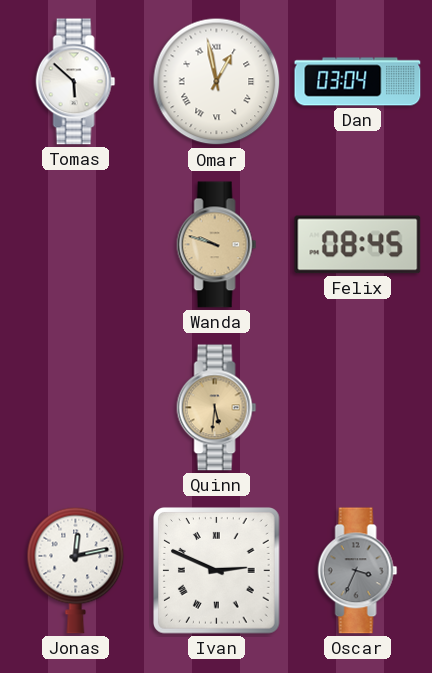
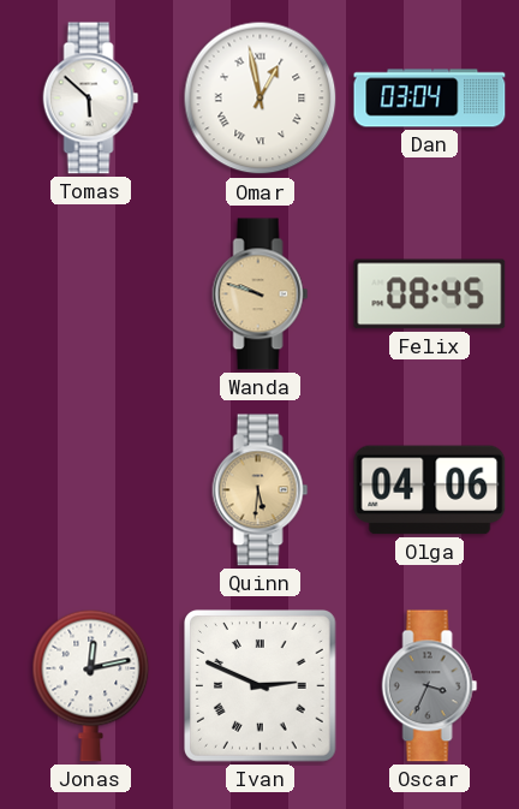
Olga: none -> 04:06 (430, 490)
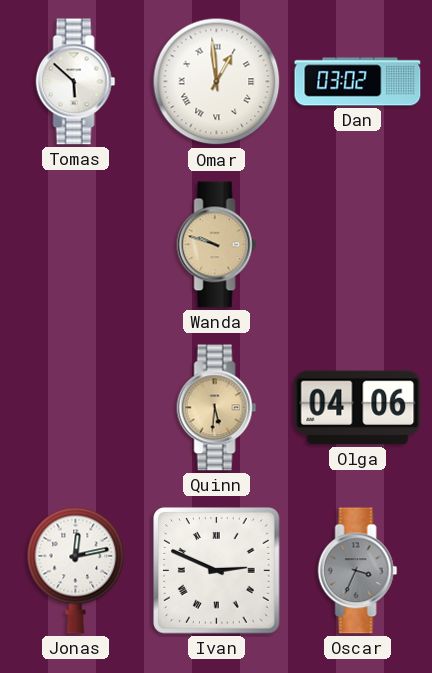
Omar: 12:58 -> 12:59 (217, 82)
Dan: 03:04 -> 03:02 (358, 82)
Felix: 08:45 -> none (430, 295)
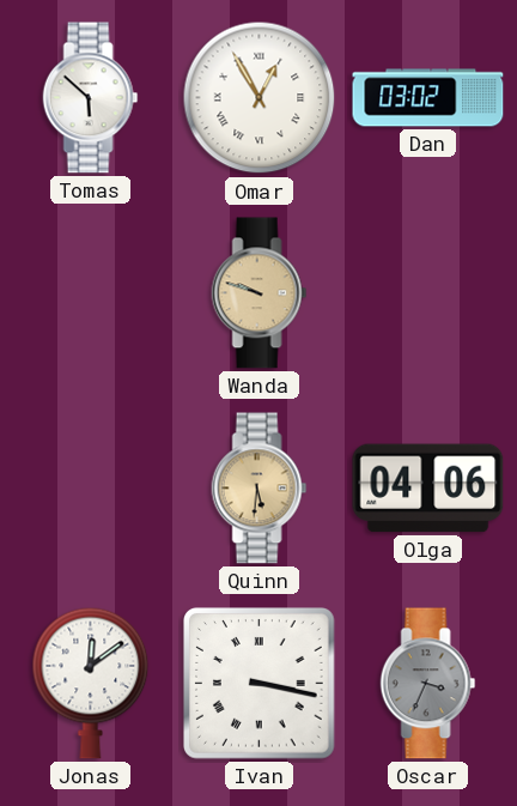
Omar: 12:59 -> 12:55 (260, 98)
Jonas: 12:13 -> 12:09 (91, 683)
Ivan: 2:49 -> 3:17 (260, 684)
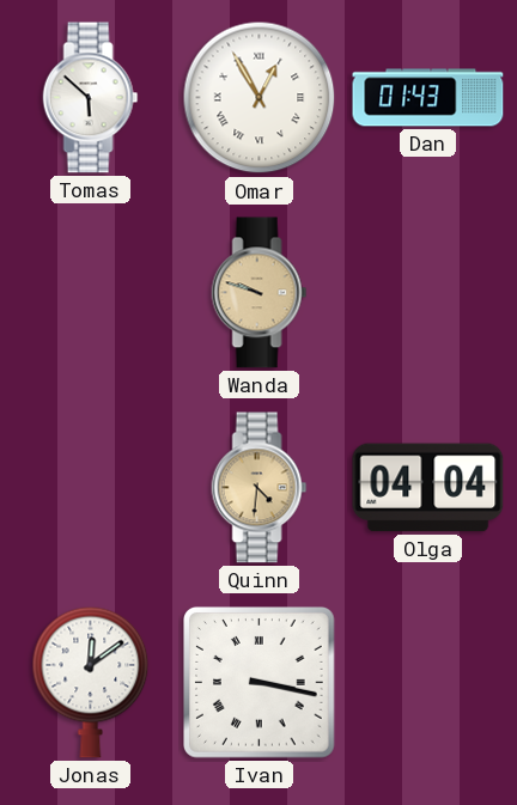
Dan: 03:02 -> 01:43 (428, 98)
Quinn: 5:31 -> 4:31 (260, 488)
Olga: 04:06 -> 04:04 (428, 488)
Oscar: 3:34 -> none (428, 684)
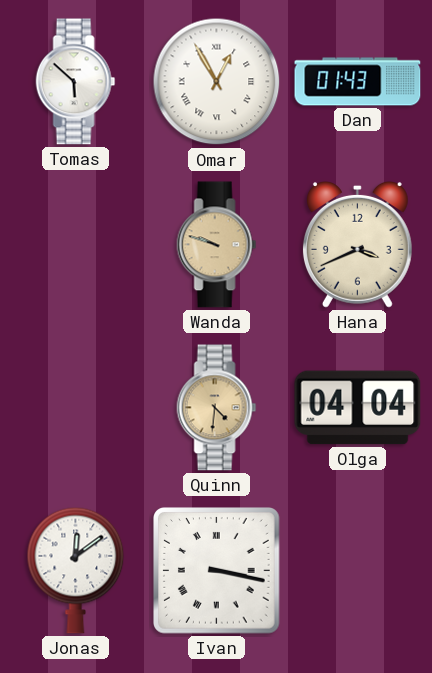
Hana: none -> 3:41 (357, 244)
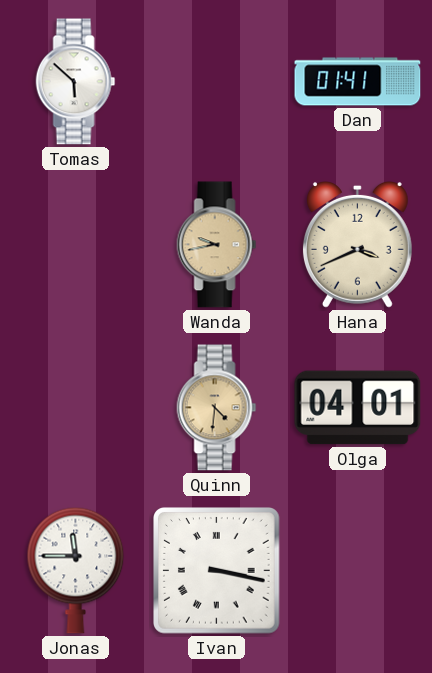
Omar: 12:55 -> none (217, 82)
Dan: 01:43 -> 01:41 (358, 82)
Wanda: 9:48 -> 9:43 (217, 245)
Olga: 04:04 -> 04:01 (358, 408)
Jonas: 12:09 -> 11:45 (76, 570)
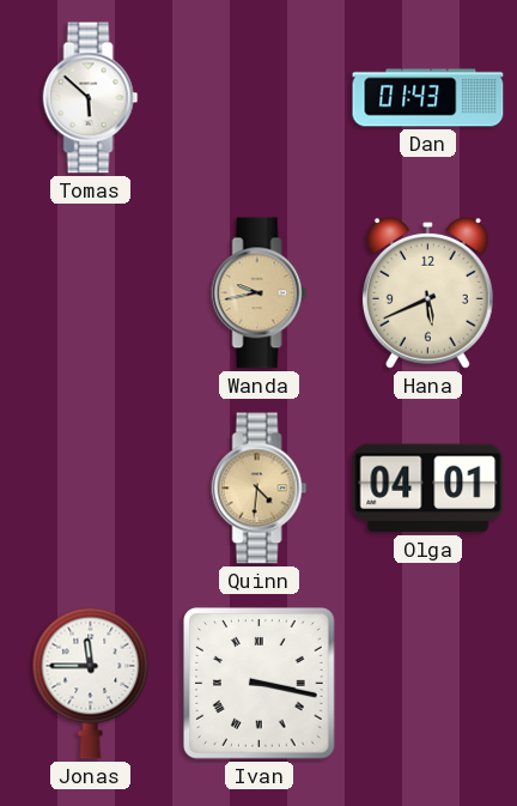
Dan: 01:41 -> 01:43 (428, 98)
Hana: 3:41 -> 5:41 (427, 292)
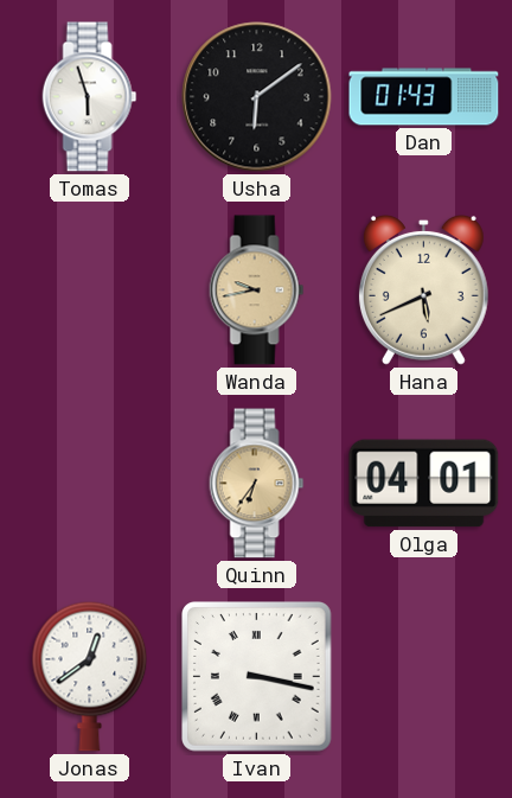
Tomas: 5:52 -> 5:57 (90, 97)
Usha: none -> 6:09 (257, 97)
Quinn: 4:31 -> 6:36 (257, 484)
Jonas: 11:45 -> 12:39 (90, 676)
